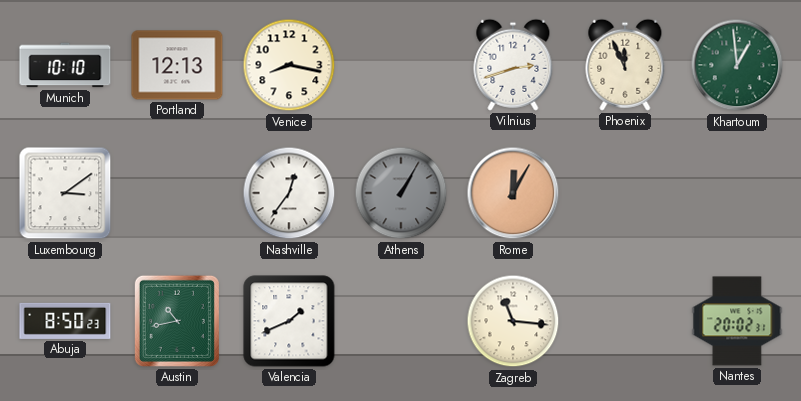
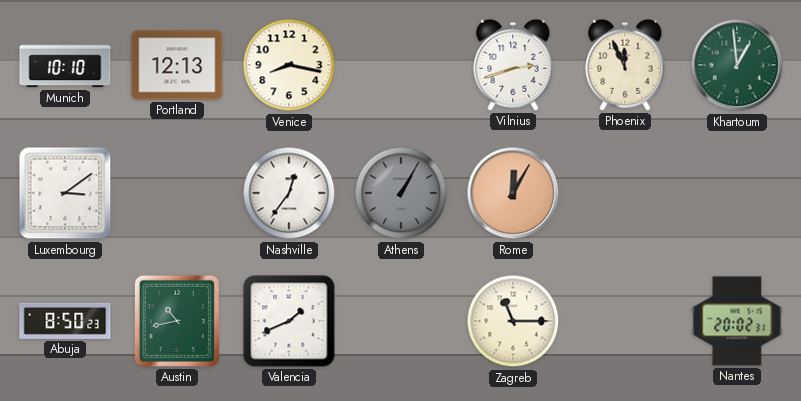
Zagreb: 11:16 -> 11:15 (513, 321)
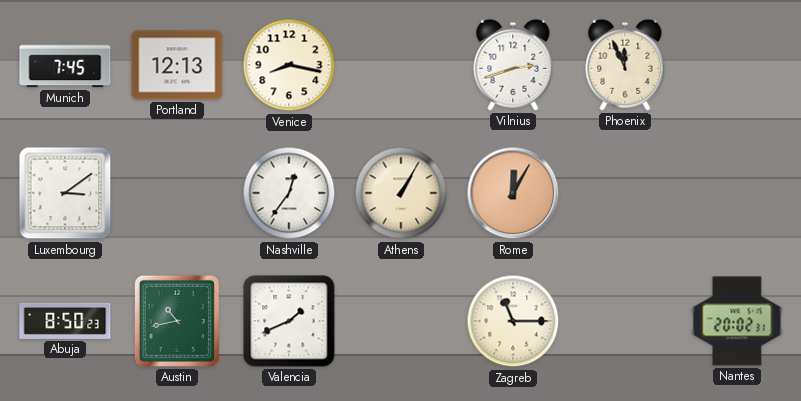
Munich: 10:10 -> 7:45 (65, 65)
Khartoum: 12:59 -> none (737, 65)
Athens dial: grey -> cream (401, 193)
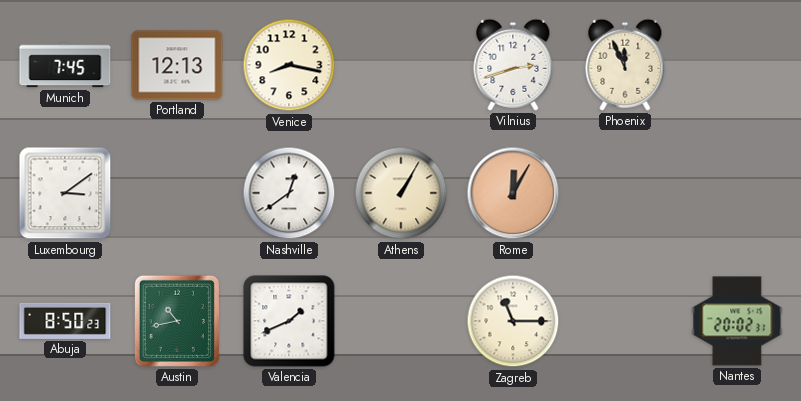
Nashville: 12:36 -> 12:39 (289, 193)
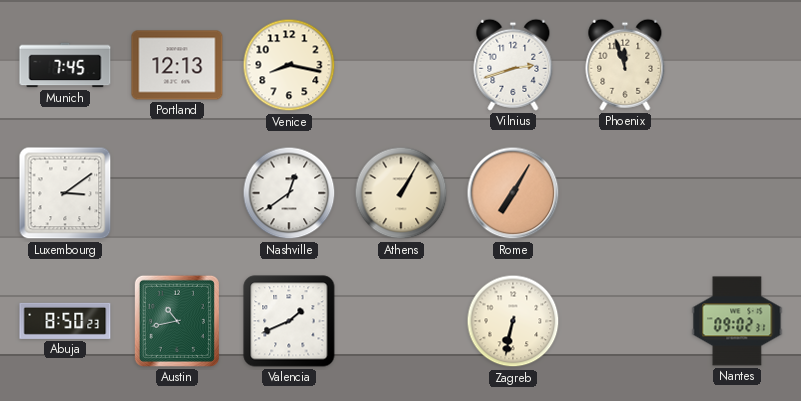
Phoenix: 11:56 -> 11:57 (625, 65)
Rome: 12:05 -> 7:05 (513, 193)
Zagreb: 11:15 -> 6:32 (513, 321)
Nantes: 20:02 -> 09:02 (737, 321)
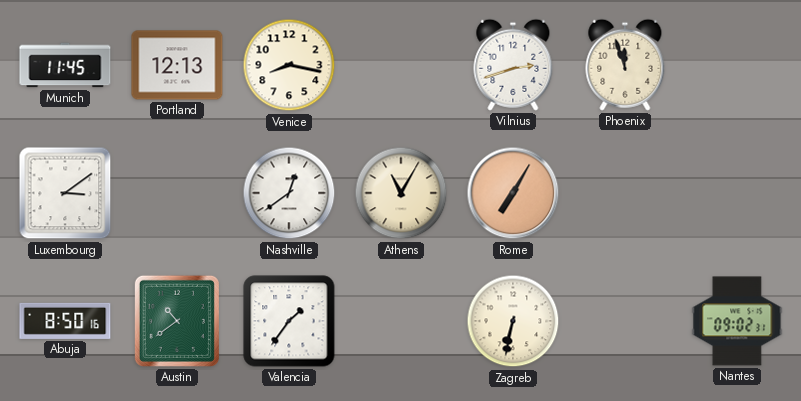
Munich: 7:45 -> 11:45 (65, 65)
Athens: 1:05 -> 11:05 (401, 193)
Abuja: 8:50:23 -> 8:50:16 (65, 321)
Austin: 10:43 -> 10:39 (177, 321)
Valencia: 1:41 -> 1:36 (289, 321)
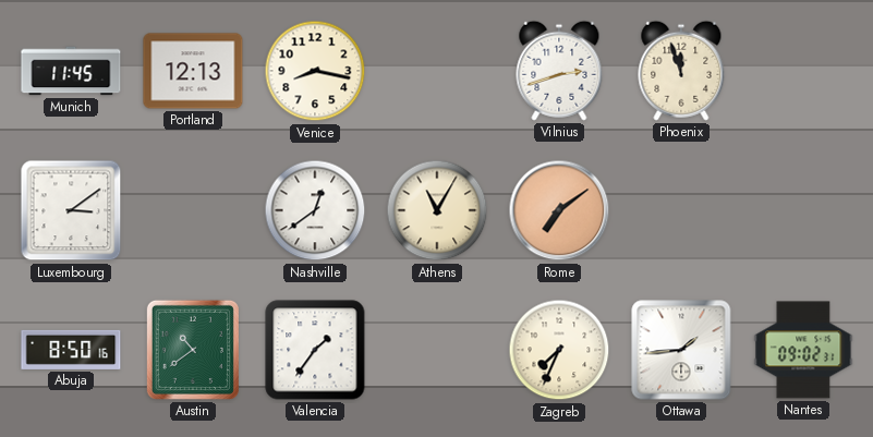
Rome: 7:05 -> 7:09 (559, 210)
Zagreb: 6:32 -> 7:34 (559, 350)
Ottawa: none -> 1:44 (681, 350)
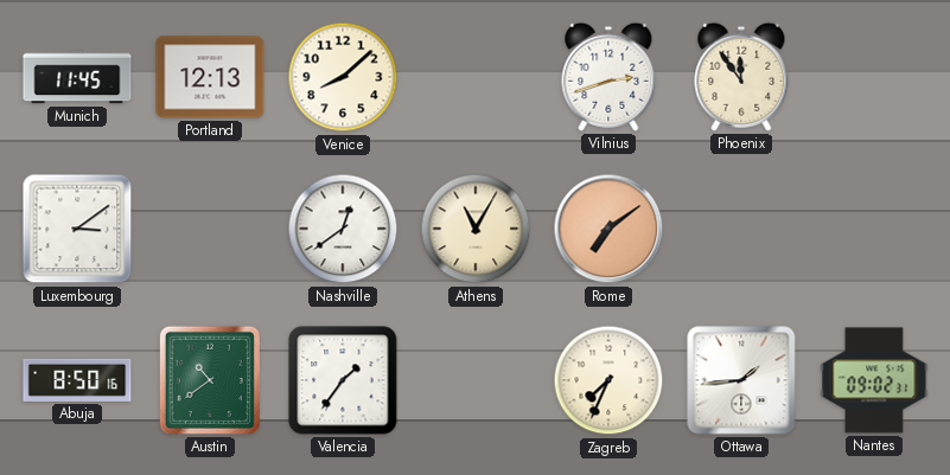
Venice: 8:17 -> 8:08 (343, 77)
Phoenix: 11:57 -> 11:54 (741, 77)
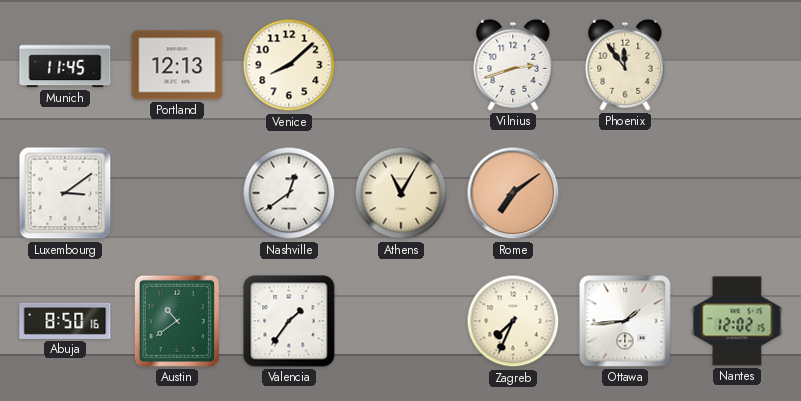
Nantes: 09:02 -> 12:02 (737, 321)
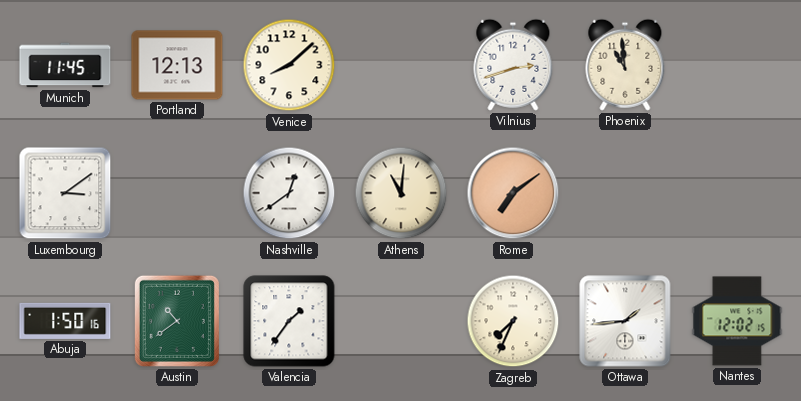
Phoenix: 11:54 -> 10:59 (625, 65)
Athens: 11:05 -> 11:01 (401, 193)
Abuja: 8:50 -> 1:50 (65, 321)
